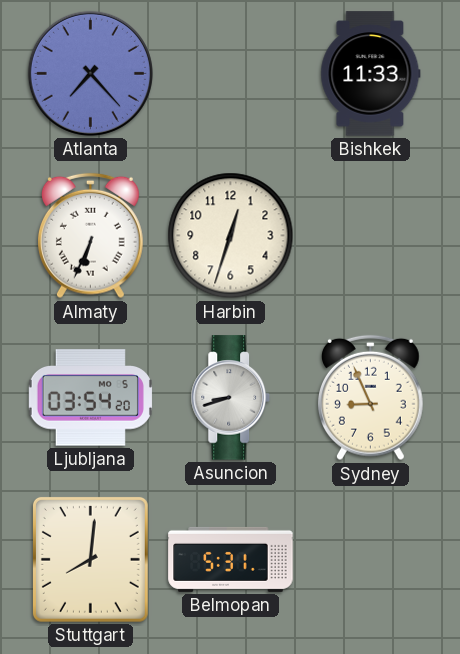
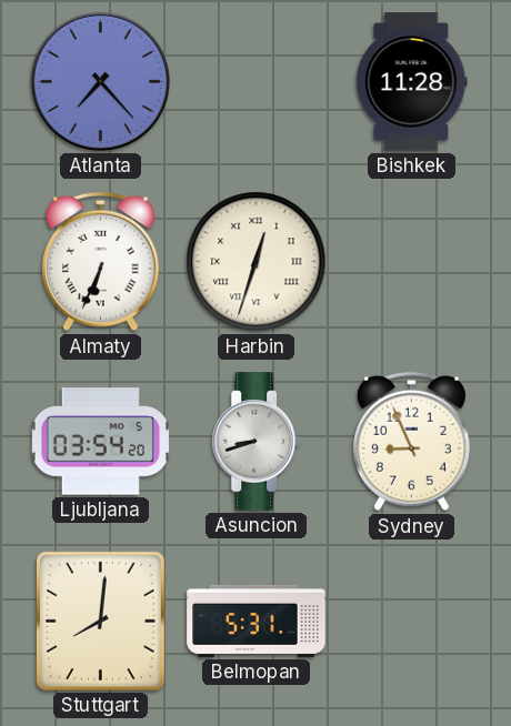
Bishkek: 11:33 -> 11:28 (412, 82)
Harbin numerals: Arabic -> Roman (257, 262)
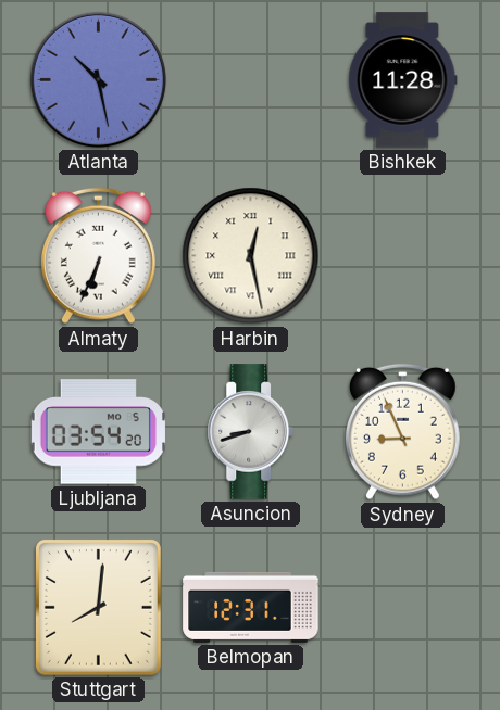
Atlanta: 7:23 -> 10:28 (98, 79)
Harbin: 12:33 -> 12:28 (251, 256)
Belmopan: 5:31 -> 12:31 (251, 607)
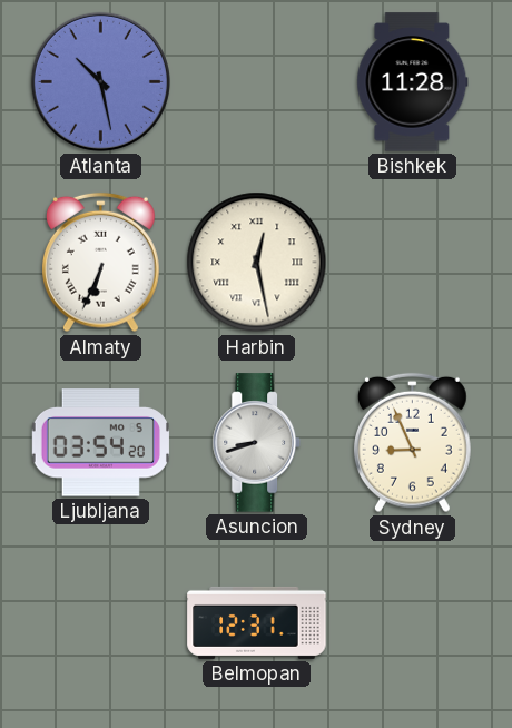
Stuttgart: 8:01 -> none (98, 607)
